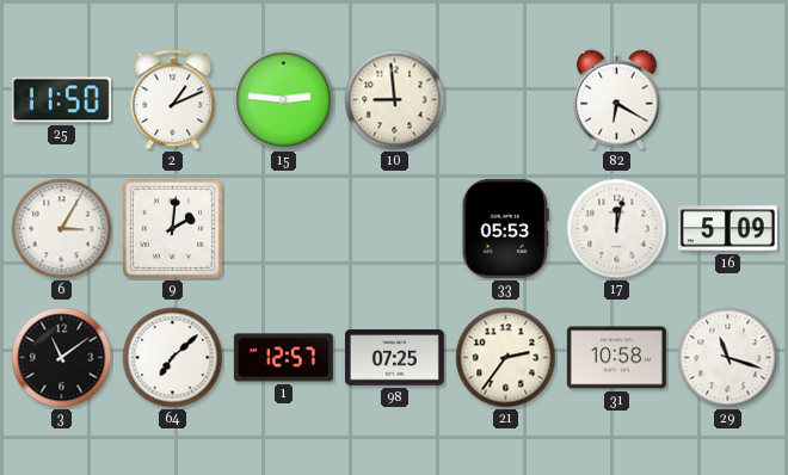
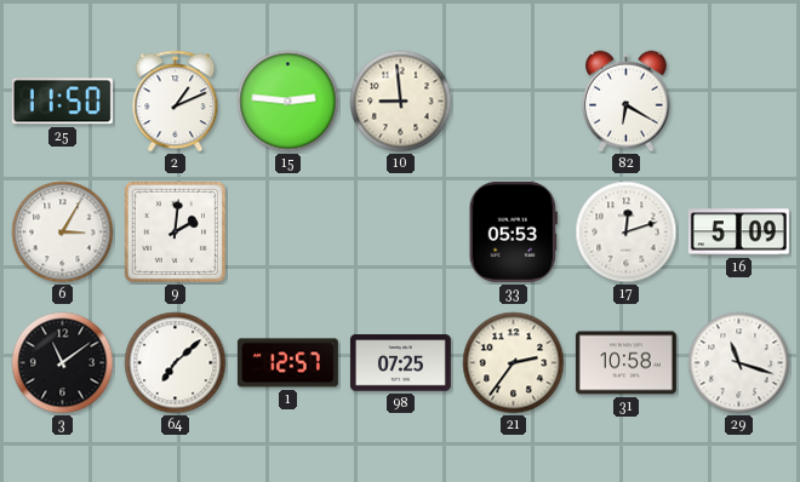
17: 12:02 -> 12:12 (627, 233)
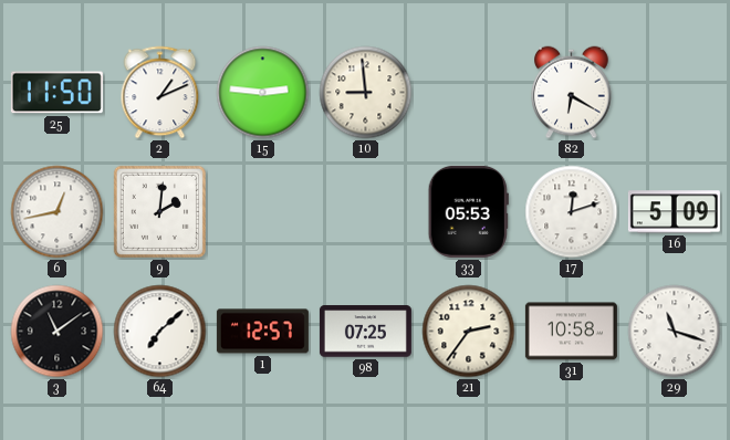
6: 3:05 -> 12:43 (58, 212)
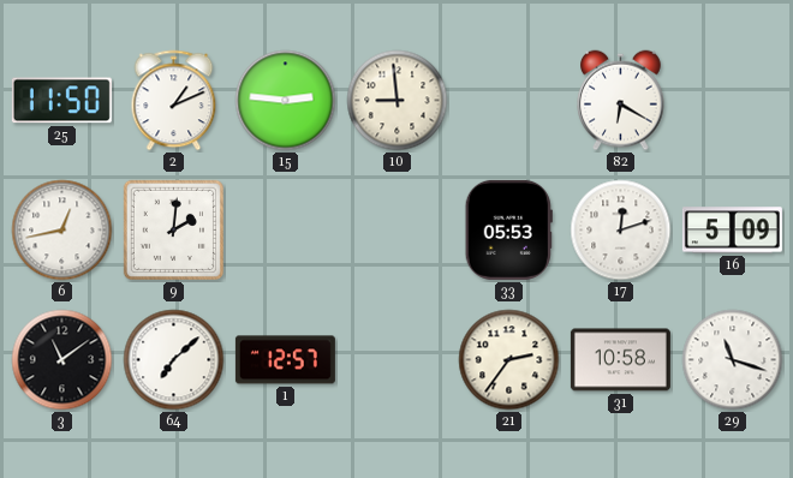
98: 07:25 -> none (365, 332)
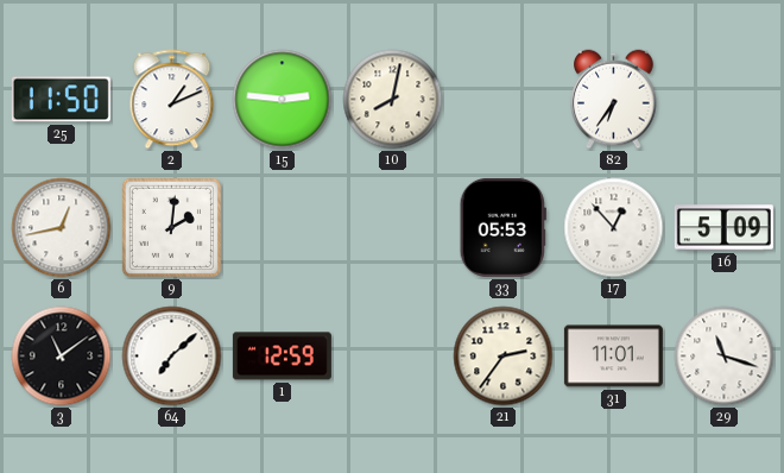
10: 8:59 -> 8:02 (393, 100)
82: 6:20 -> 6:36 (614, 100)
17: 12:12 -> 12:53 (614, 228)
1: 12:57 -> 12:59 (282, 357)
31: 10:58 -> 11:01 (613, 357)
